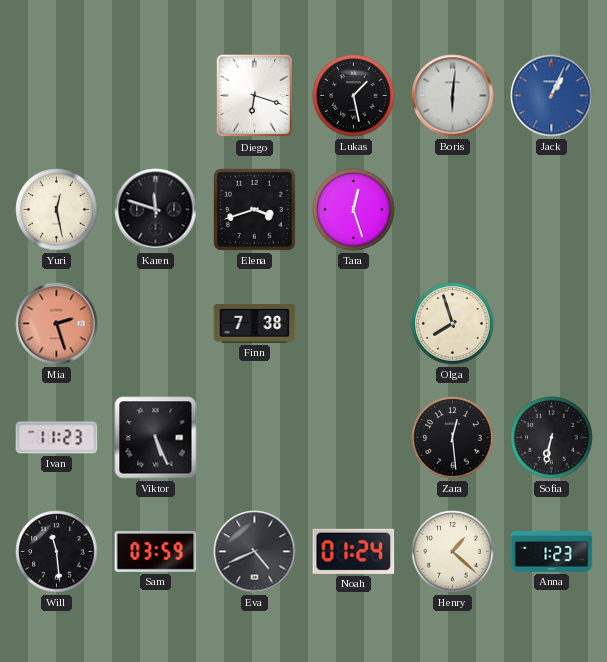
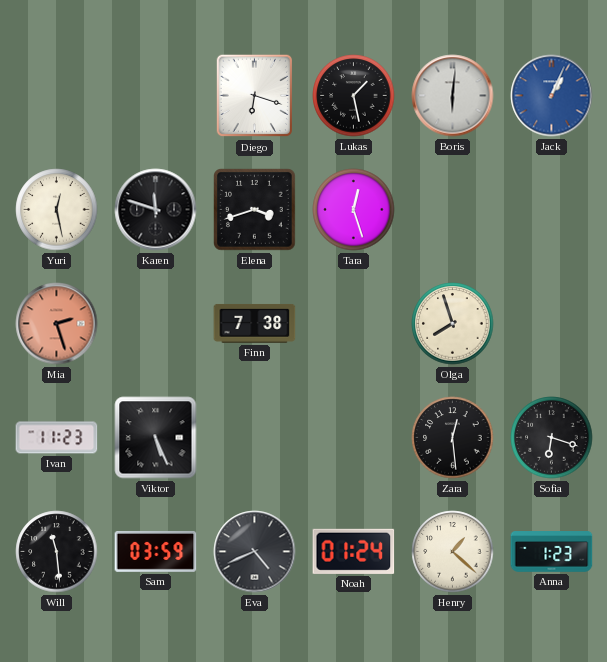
Sofia: 6:32 -> 6:18 (552, 438)
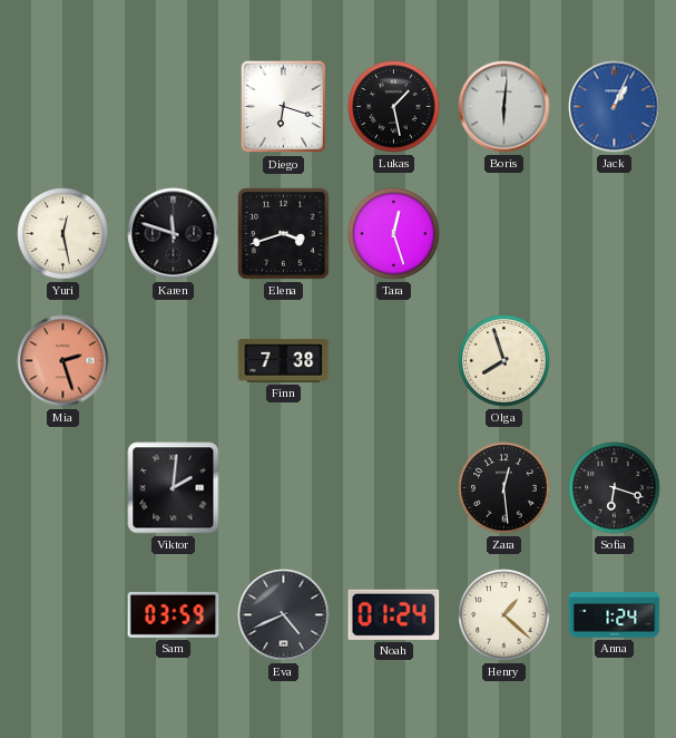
Ivan: 11:23 -> none (57, 438)
Viktor: 5:26 -> 2:01 (174, 488)
Will: 11:29 -> none (57, 552)
Anna: 1:23 -> 1:24 (615, 615)
